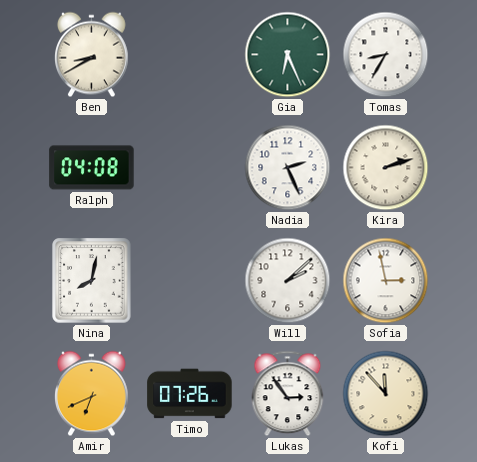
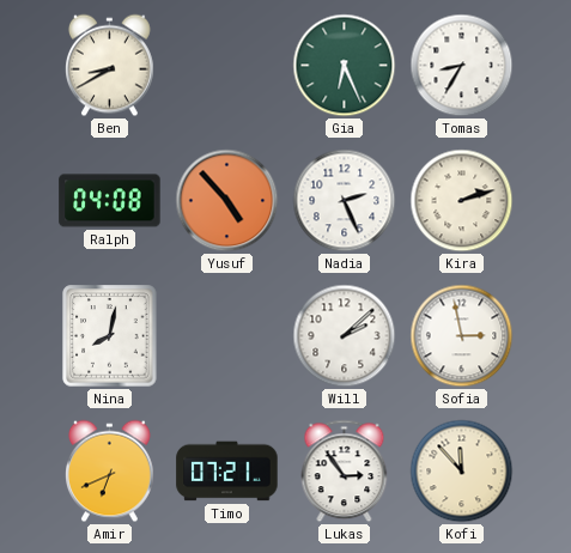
Yusuf: none -> 4:53 (227, 201)
Timo: 07:26 -> 07:21 (227, 472)
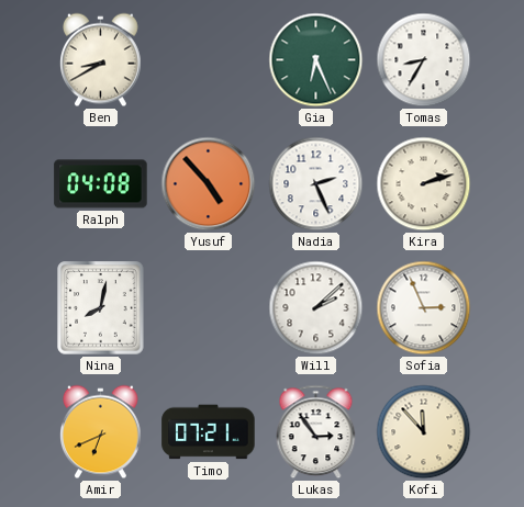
Sofia: 2:58 -> 2:56 (424, 308)
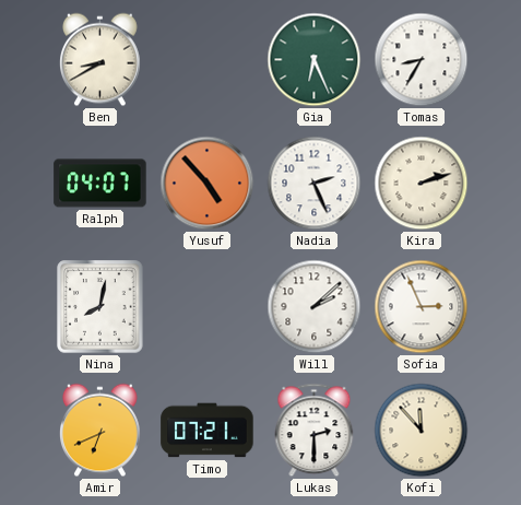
Ralph: 04:08 -> 04:07 (100, 184)
Lukas: 2:54 -> 2:30 (315, 431)
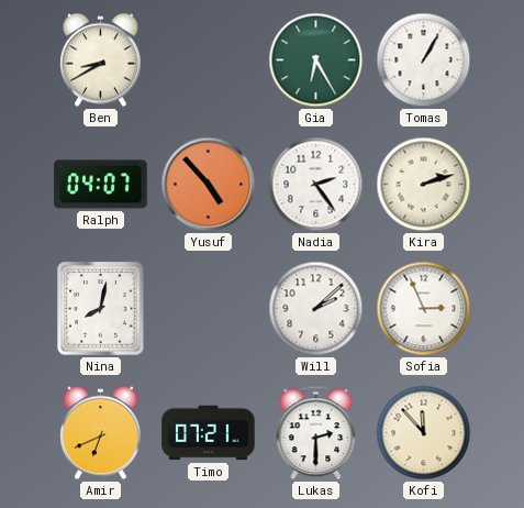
Gia: 6:26 -> 6:25 (316, 60)
Tomas: 8:35 -> 1:05 (424, 60)
Nadia: 2:26 -> 2:24 (316, 185)
